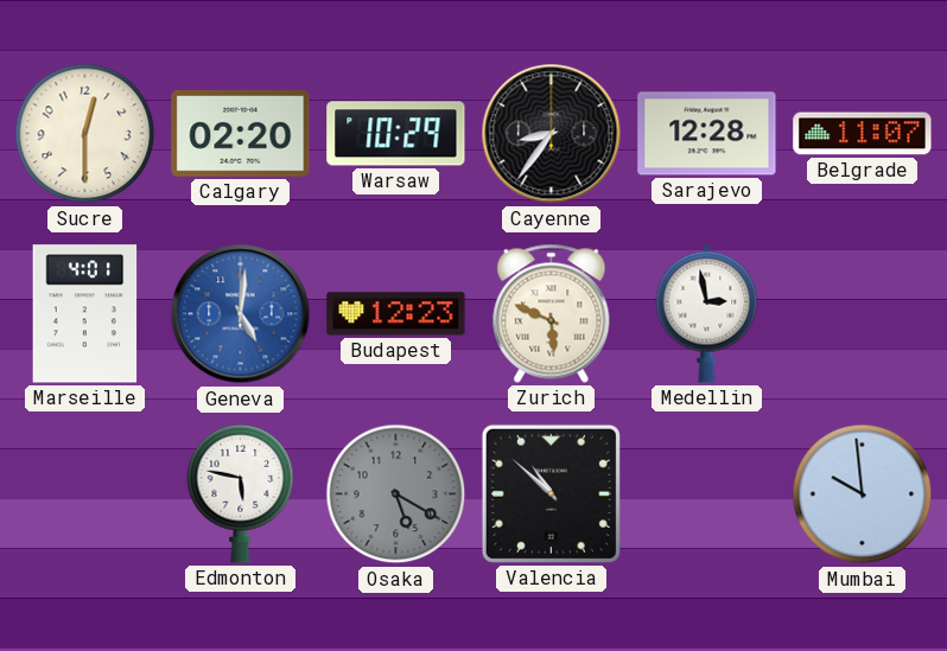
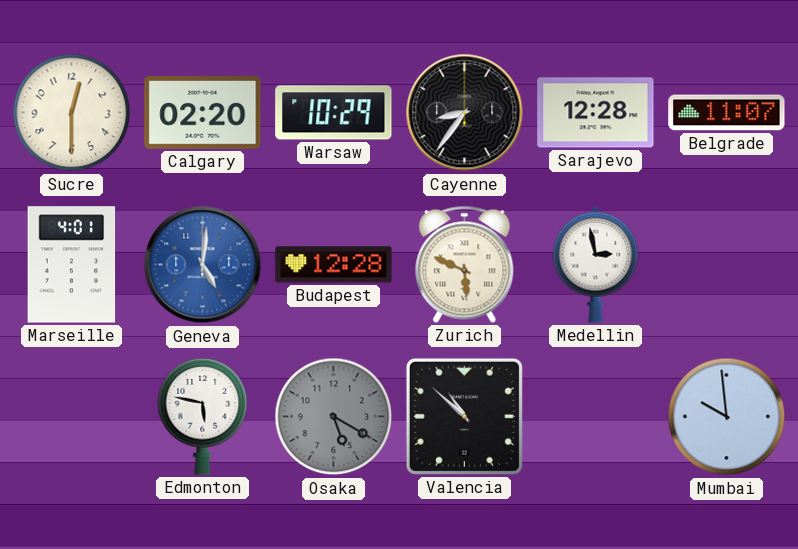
Budapest: 12:23 -> 12:28 (334, 265)
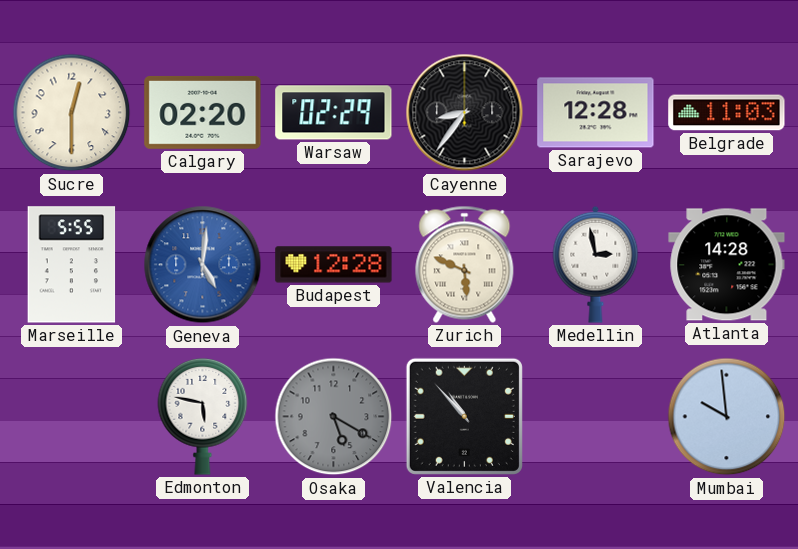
Warsaw: 10:29 -> 02:29 (334, 113)
Belgrade: 11:07 -> 11:03 (727, 113)
Marseille: 4:01 -> 5:55 (72, 265)
Atlanta: none -> 14:28 (727, 265)
Valencia: 10:52 -> 10:53 (464, 416)
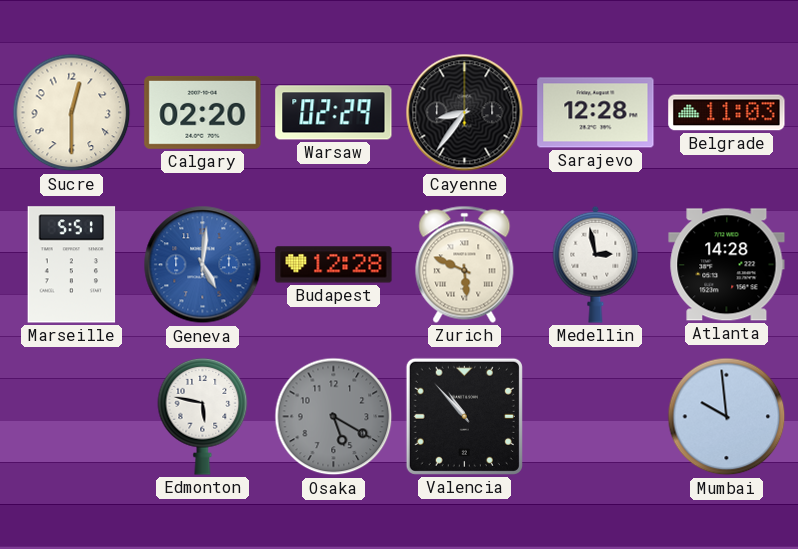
Marseille: 5:55 -> 5:51 (72, 265)
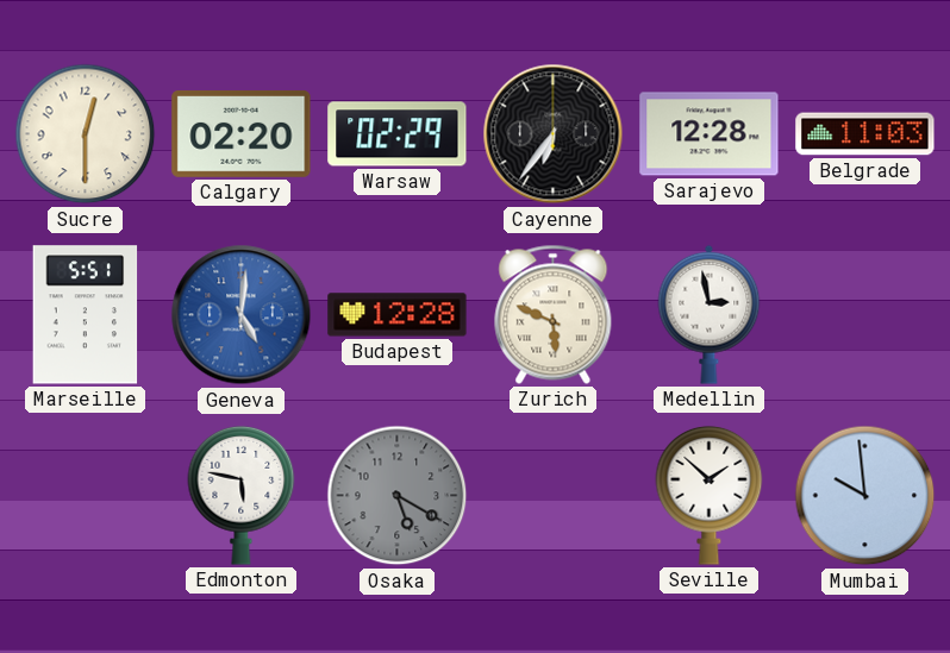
Cayenne: 8:36 -> 6:36 (554, 134)
Atlanta: 14:28 -> none (727, 265)
Valencia: 10:53 -> none (464, 416)
Seville: none -> 1:52 (710, 495)
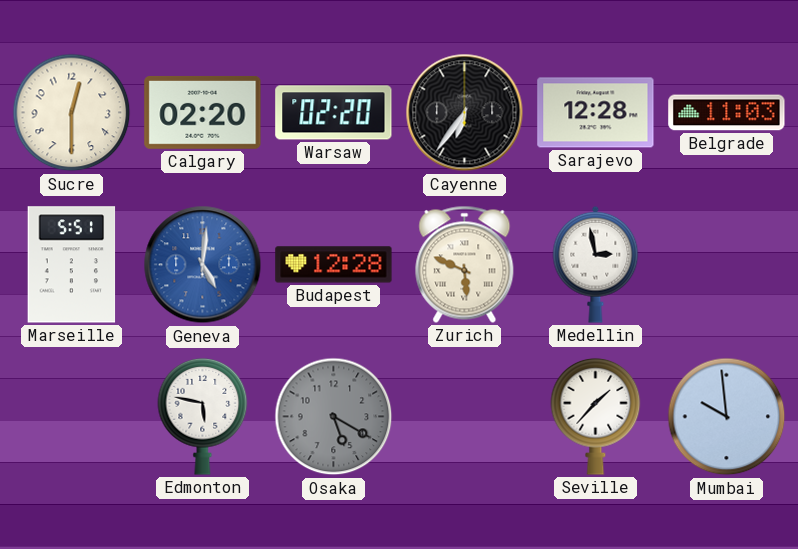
Warsaw: 02:29 -> 02:20 (334, 113)
Seville: 1:52 -> 1:37 (596, 416)
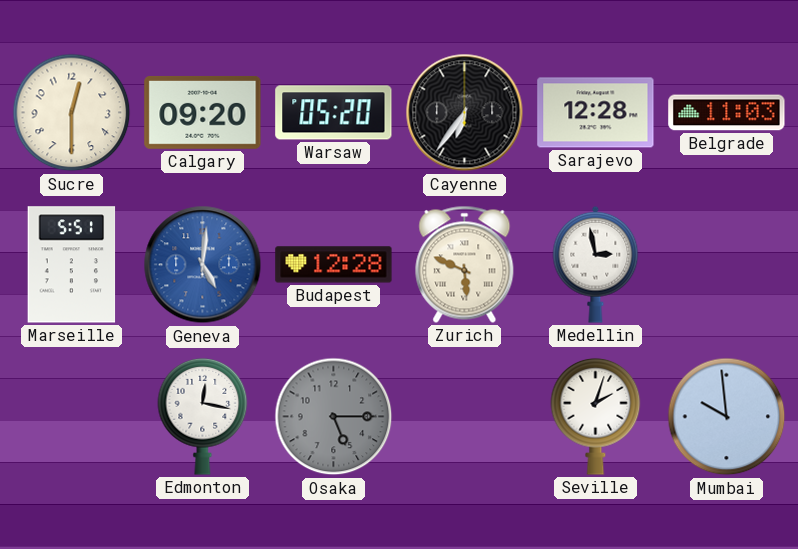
Calgary: 02:20 -> 09:20 (203, 112)
Warsaw: 02:20 -> 05:20 (334, 113)
Edmonton: 5:47 -> 12:17 (203, 416)
Osaka: 5:20 -> 5:15 (334, 417)
Seville: 1:37 -> 2:03 (596, 416)
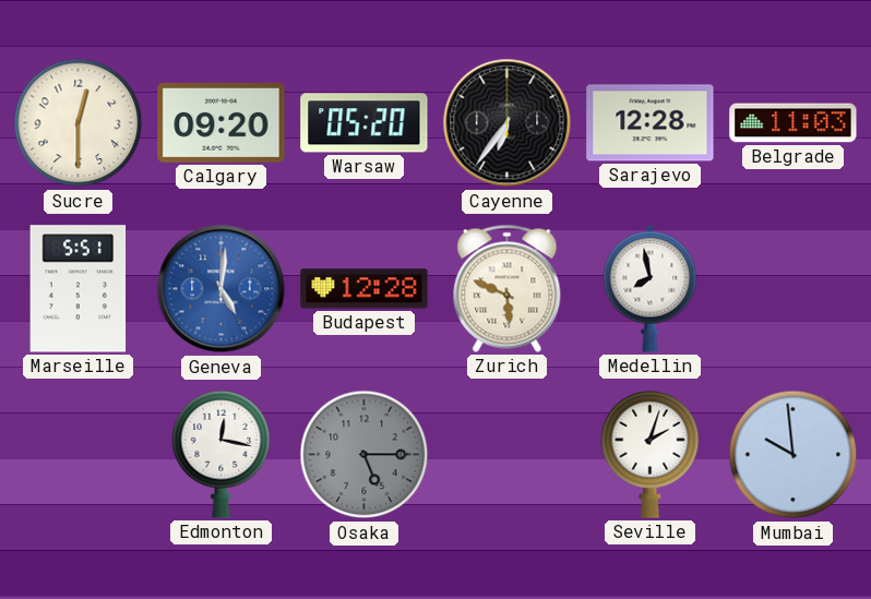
Medellin: 2:58 -> 7:58 (651, 288)
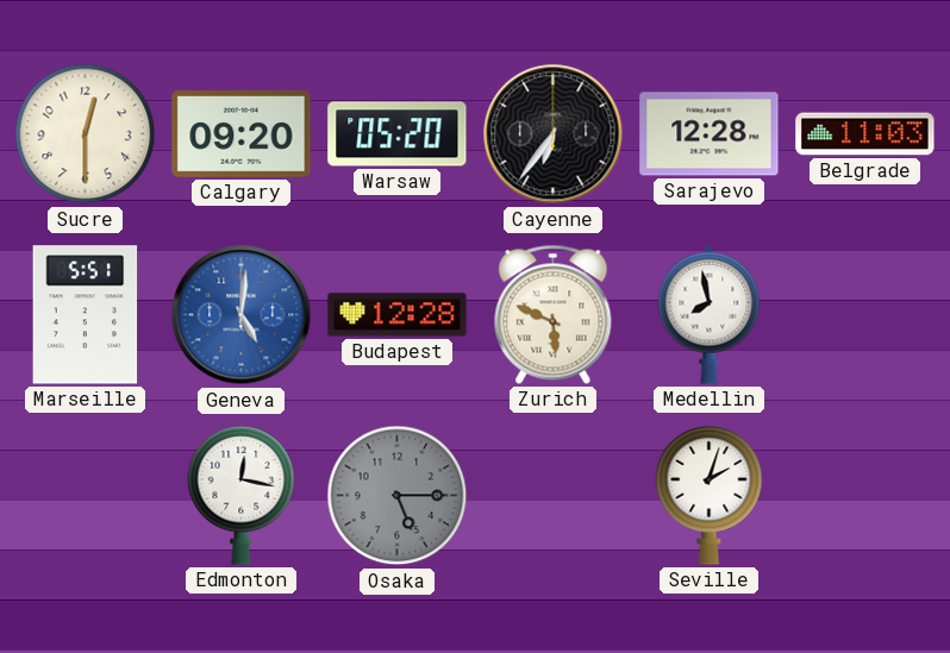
Mumbai: 9:59 -> none (794, 455)
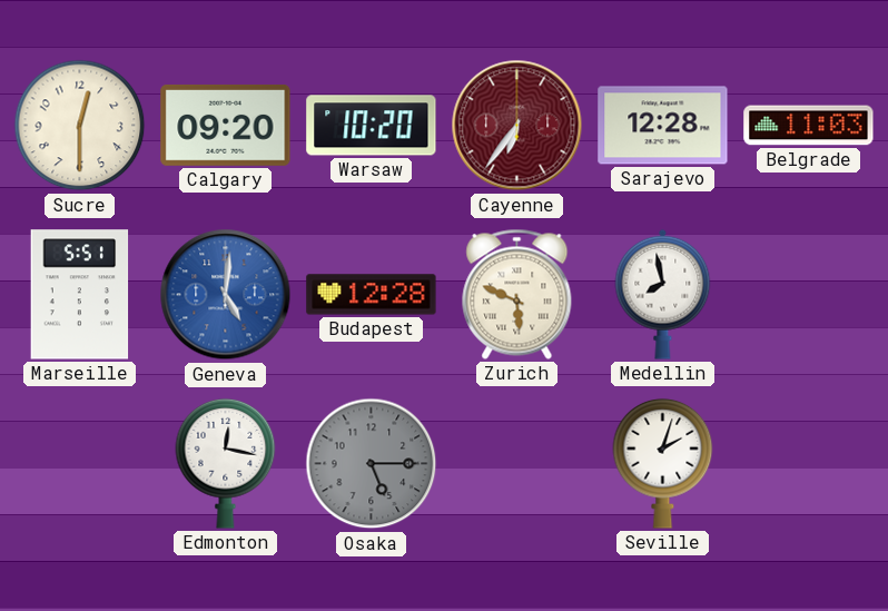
Warsaw: 05:20 -> 10:20 (372, 126)
Cayenne dial: black -> burgundy (517, 126)
